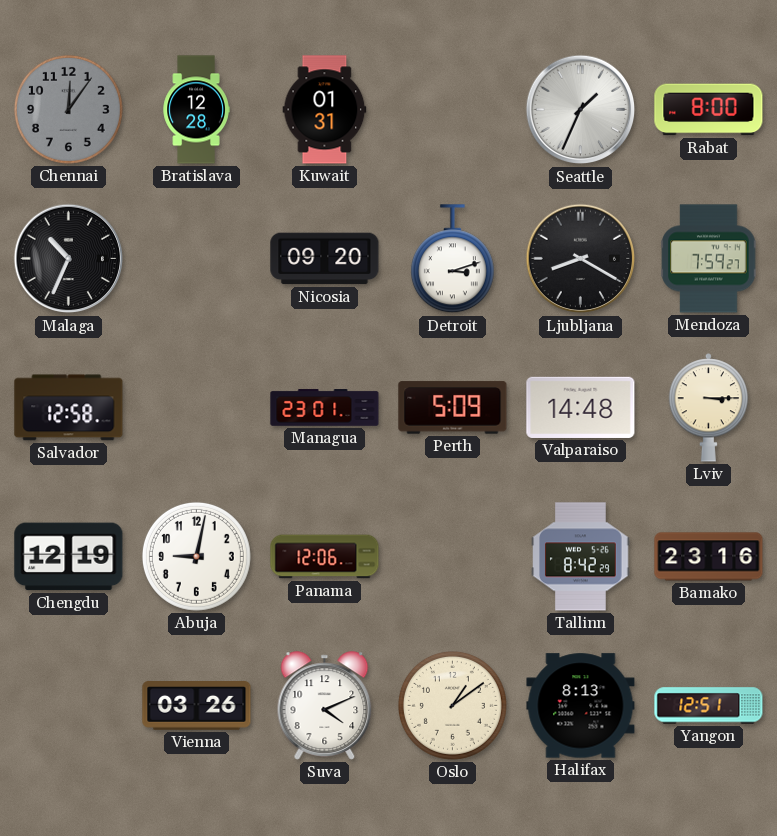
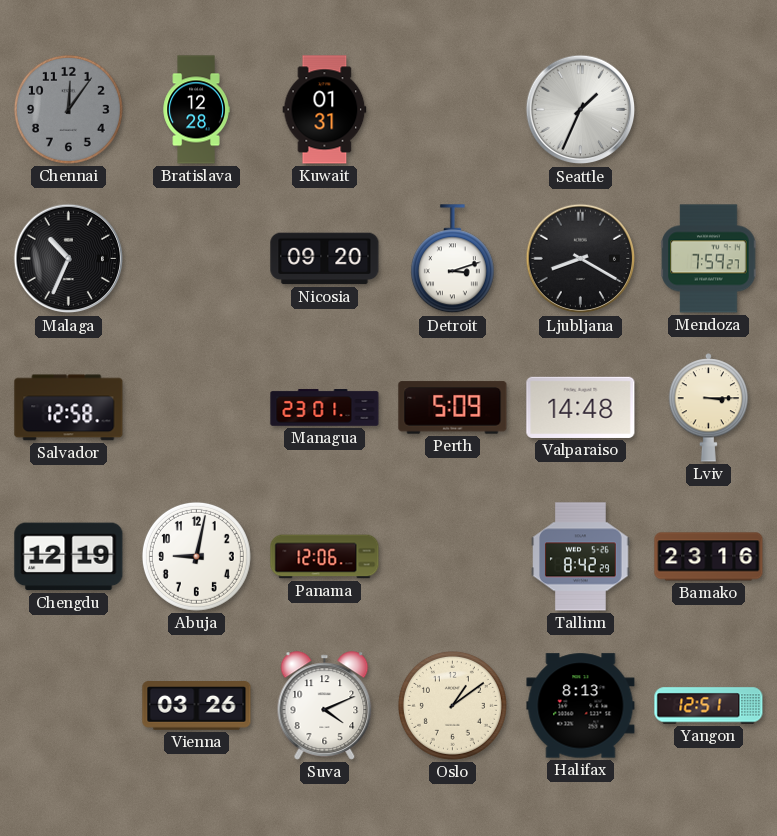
Rabat: 8:00 -> none (709, 110)
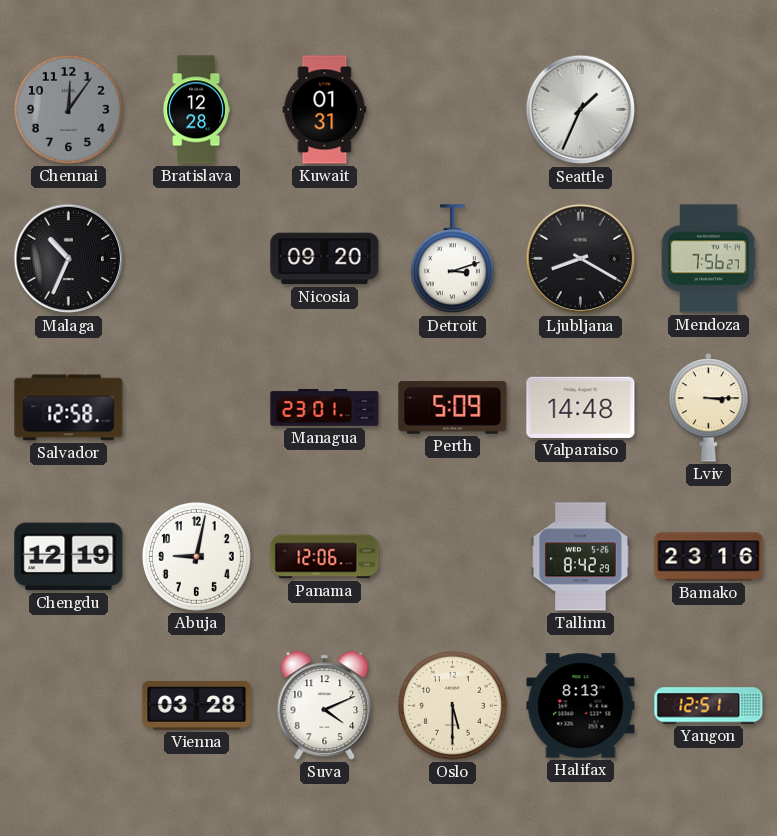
Mendoza: 7:59 -> 7:56 (709, 259)
Vienna: 03:26 -> 03:28 (197, 706)
Oslo: 1:09 -> 5:30 (452, 705)
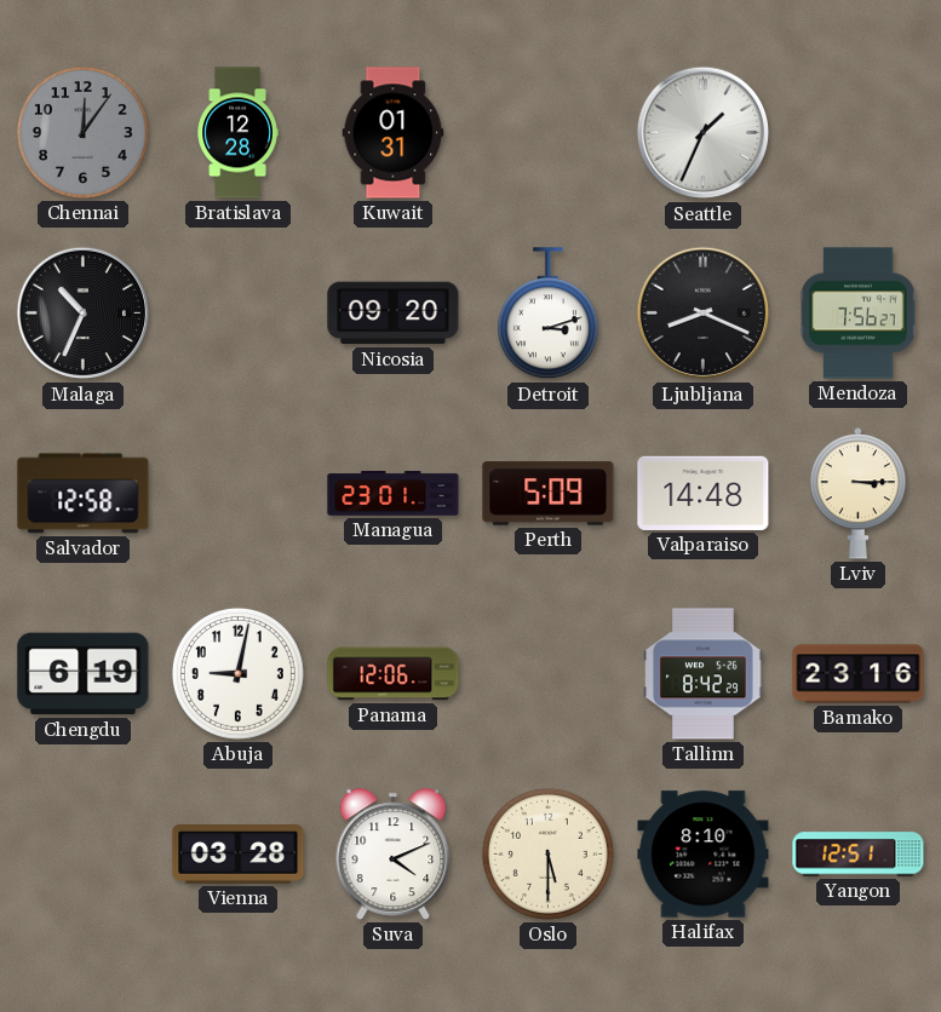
Ljubljana: 8:20 -> 8:19 (704, 314)
Chengdu: 12:19 -> 6:19 (84, 674)
Halifax: 8:13 -> 8:10 (704, 855)
